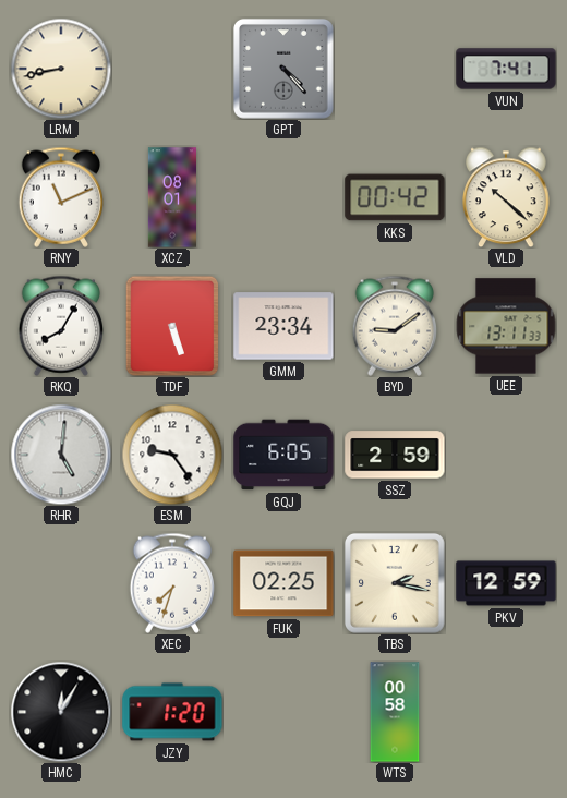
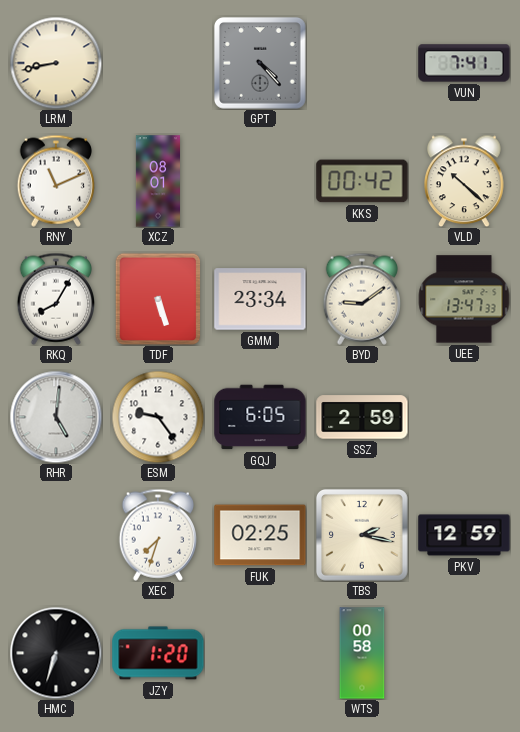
UEE: 13:11 -> 13:47 (464, 299)
HMC: 12:05 -> 6:33 (56, 653)
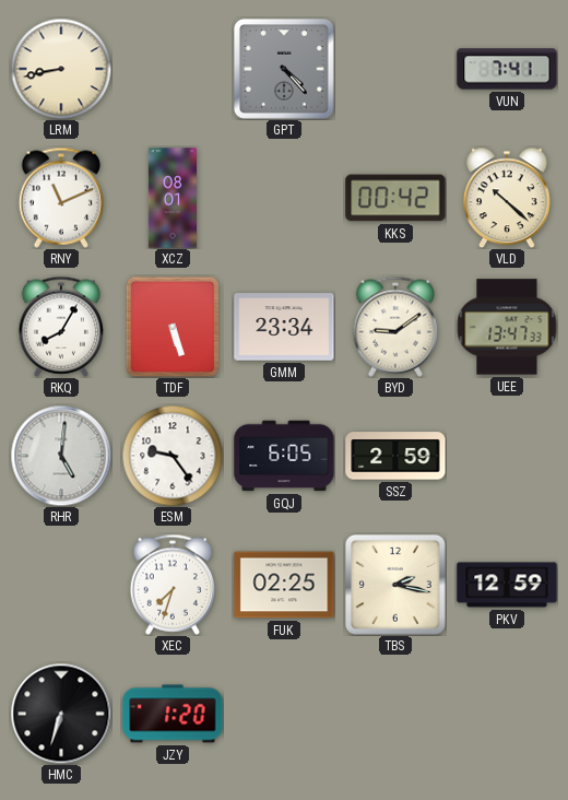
WTS: 00:58 -> none (362, 653)
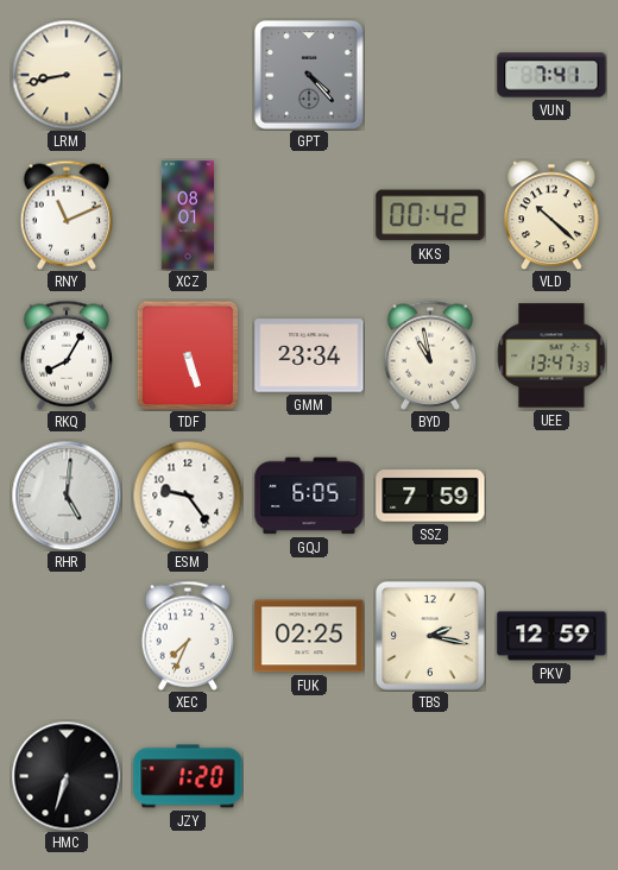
BYD: 9:09 -> 10:58 (429, 355)
SSZ: 2:59 -> 7:59 (430, 496)
XEC: 7:33 -> 7:34 (187, 636)
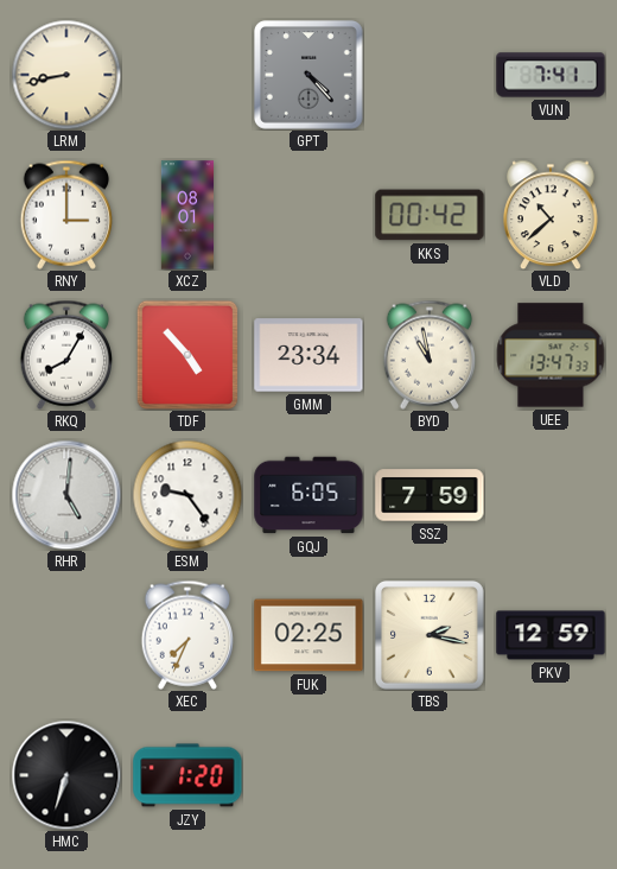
RNY: 11:11 -> 3:00 (65, 215)
VLD: 10:22 -> 10:38 (551, 215)
TDF: 5:27 -> 4:53 (187, 355)
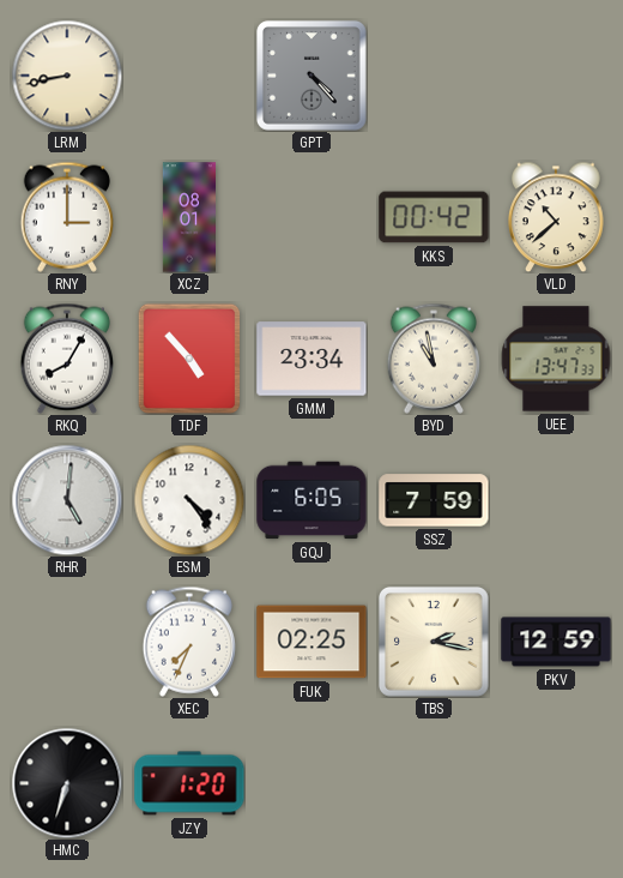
VUN: 7:41 -> none (551, 75)
ESM: 9:24 -> 4:24 (189, 500)
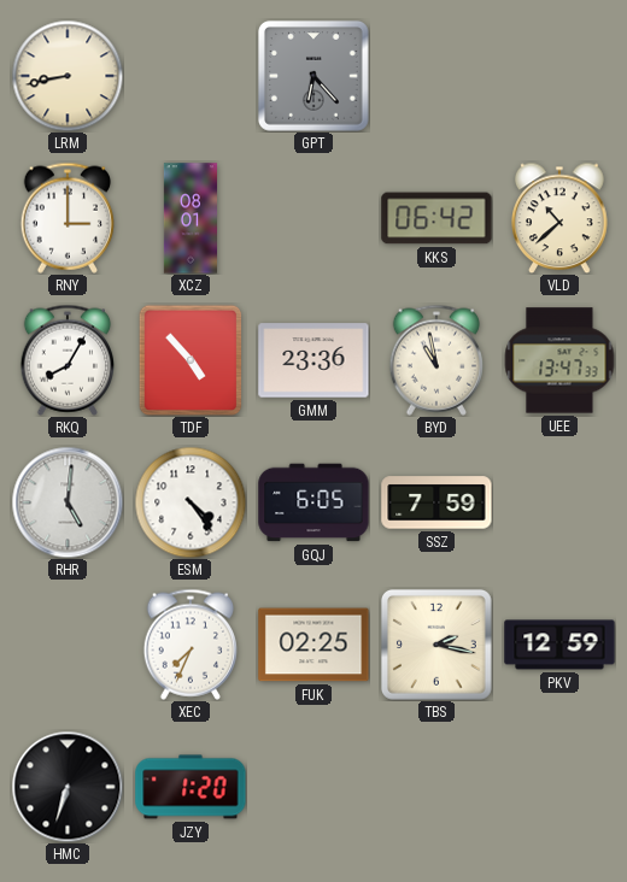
GPT: 4:23 -> 6:23 (315, 76)
KKS: 00:42 -> 06:42 (436, 218)
GMM: 23:34 -> 23:36 (313, 360)
